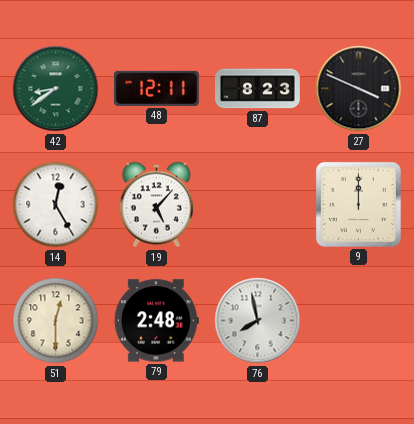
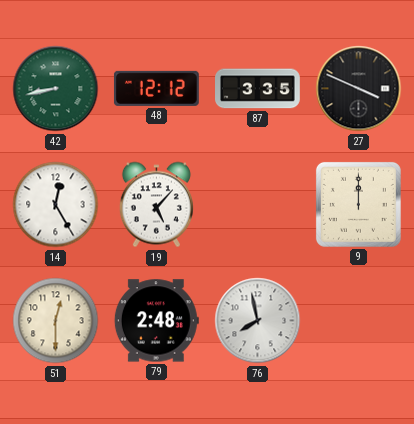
42: 8:39 -> 8:43 (56, 89)
48: 12:11 -> 12:12 (156, 88)
87: 8:23 -> 3:35 (258, 89)
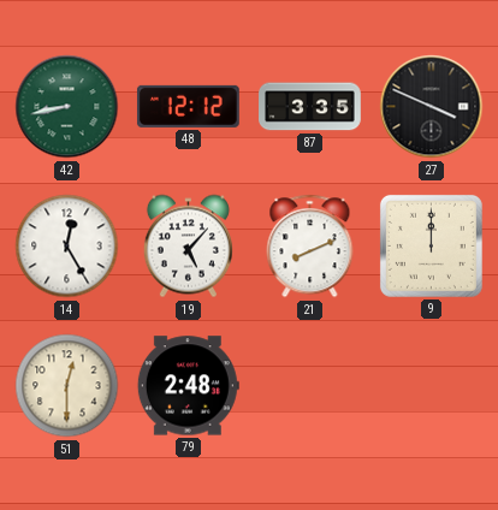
21: none -> 8:11 (310, 247)
76: 7:58 -> none (258, 321)
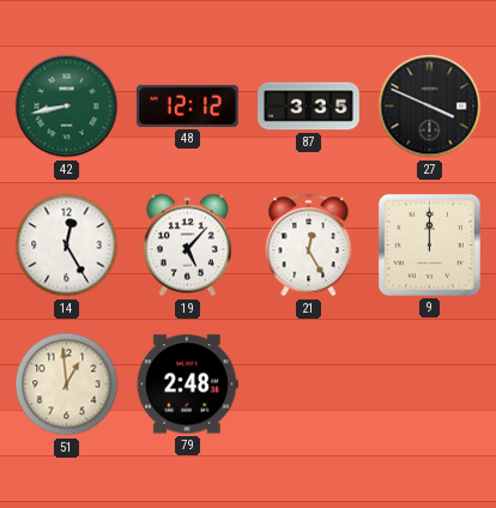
21: 8:11 -> 12:25 (309, 246)
51: 12:30 -> 12:59 (67, 385)
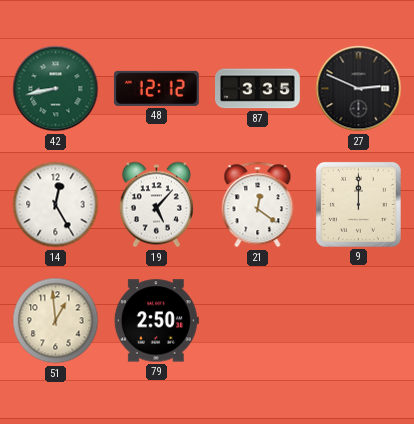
27: 3:49 -> 2:49 (359, 89)
21: 12:25 -> 12:21 (258, 205)
79: 2:48 -> 2:50 (156, 321)
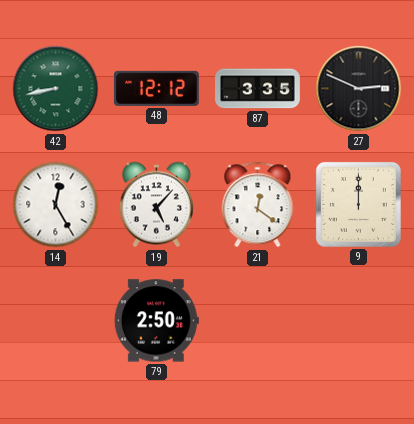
51: 12:59 -> none (56, 321)
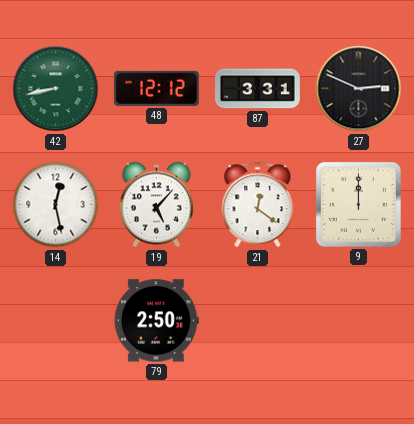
87: 3:35 -> 3:31 (258, 89)
14: 12:25 -> 12:28 (56, 205)
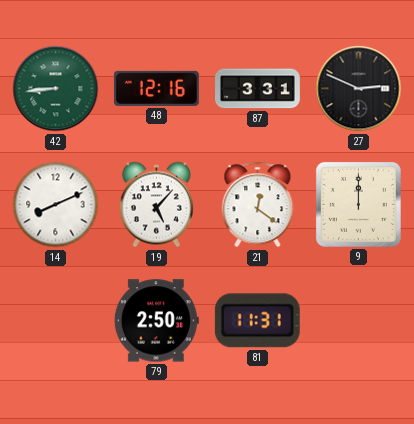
42: 8:43 -> 8:44 (56, 89)
48: 12:12 -> 12:16 (156, 88)
14: 12:28 -> 8:11 (56, 205)
81: none -> 11:31 (257, 321)
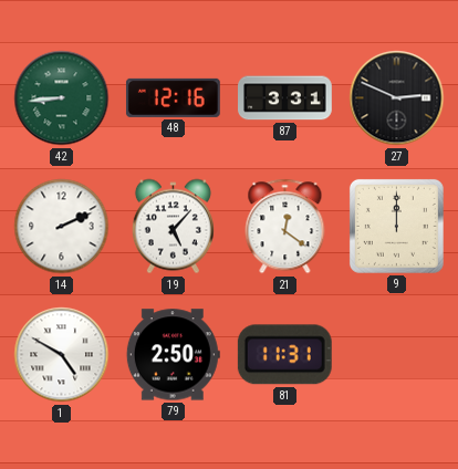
14: 8:11 -> 2:11 (62, 227)
1: none -> 4:50 (62, 355)
